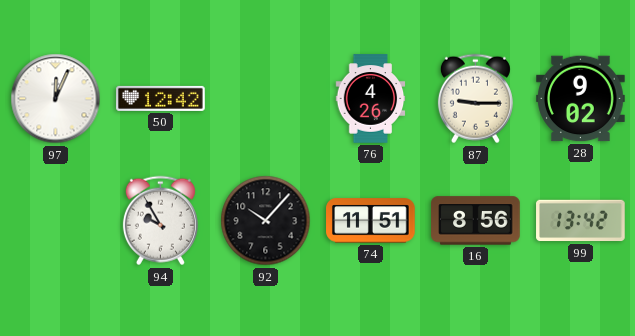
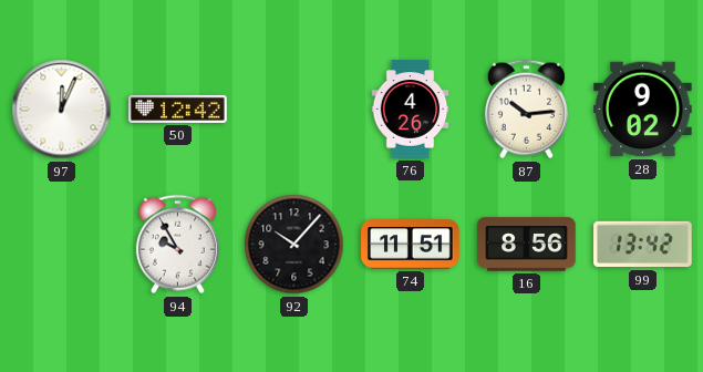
87: 9:15 -> 10:14 (526, 110)
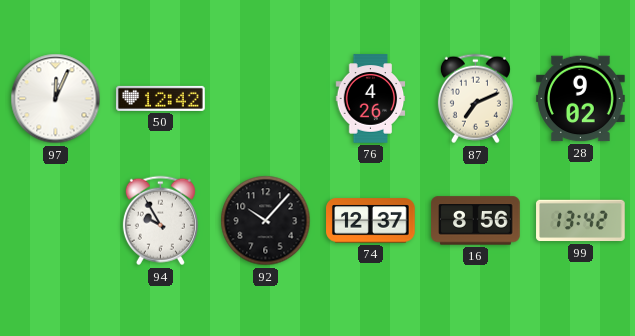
87: 10:14 -> 7:11 (475, 99)
74: 11:51 -> 12:37 (371, 221)
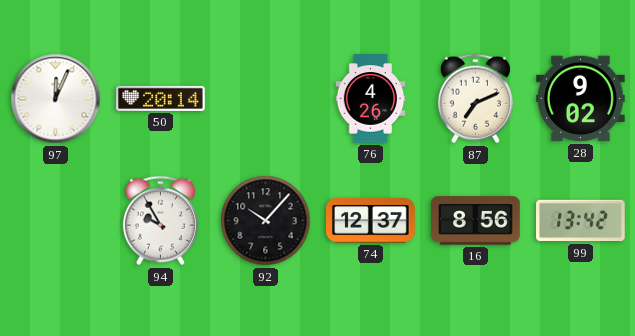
50: 12:42 -> 20:14 (161, 98)
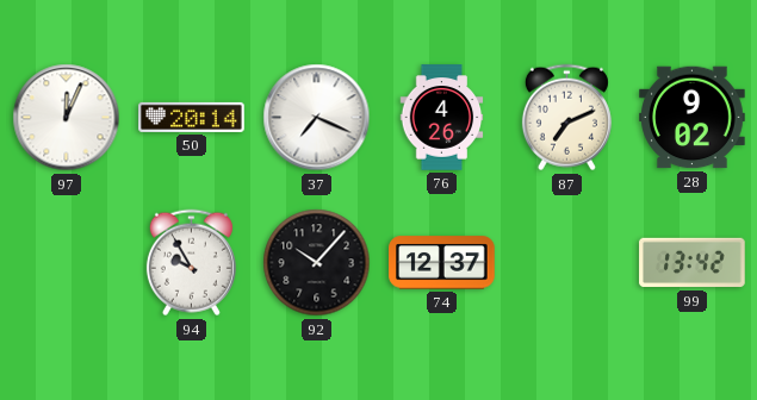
37: none -> 7:19 (317, 118)
16: 8:56 -> none (476, 221)
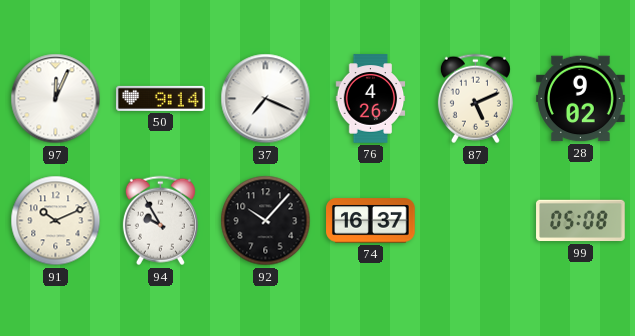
50: 20:14 -> 9:14 (161, 98)
87: 7:11 -> 5:11 (475, 99)
91: none -> 10:11 (56, 221)
74: 12:37 -> 16:37 (371, 221)
99: 13:42 -> 05:08 (581, 221)
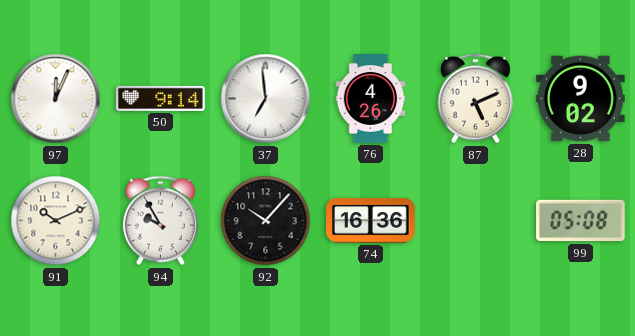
37: 7:19 -> 6:59 (266, 99)
74: 16:37 -> 16:36 (371, 221)
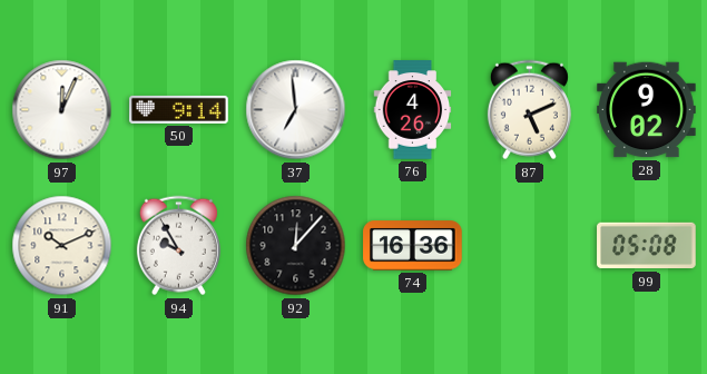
92: 10:07 -> 12:07 (296, 246)
